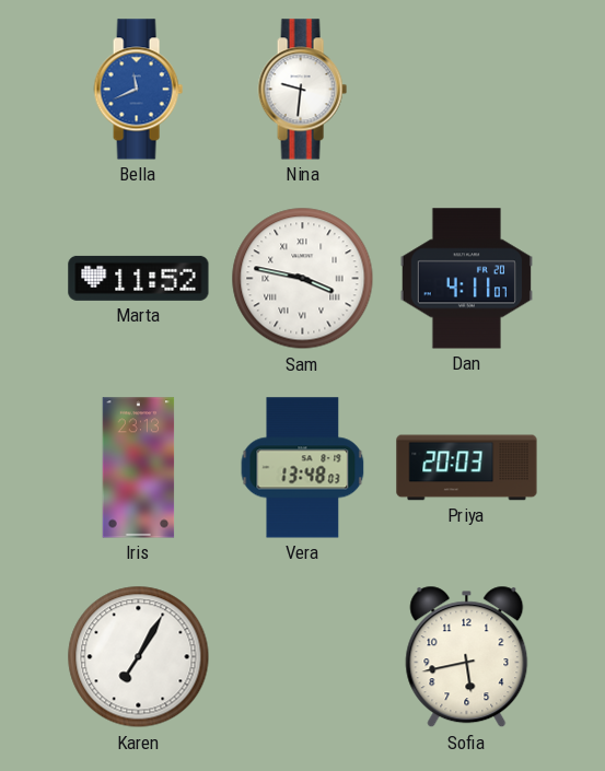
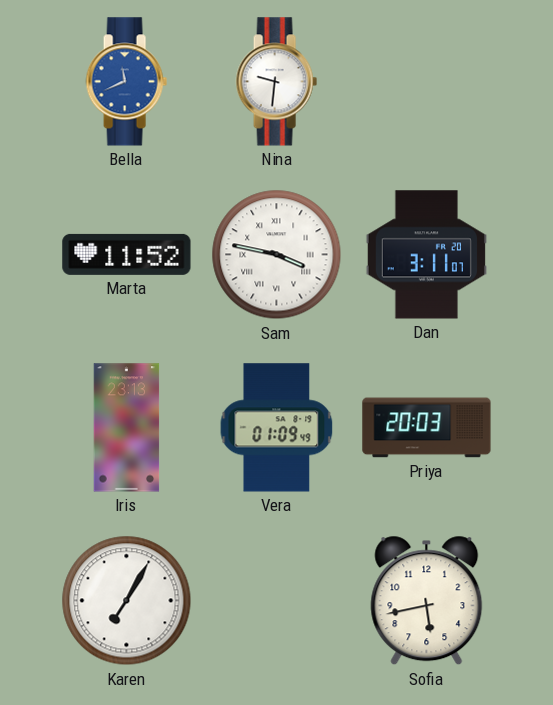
Dan: 4:11 -> 3:11 (426, 255)
Vera: 13:48 -> 01:09 (277, 428)
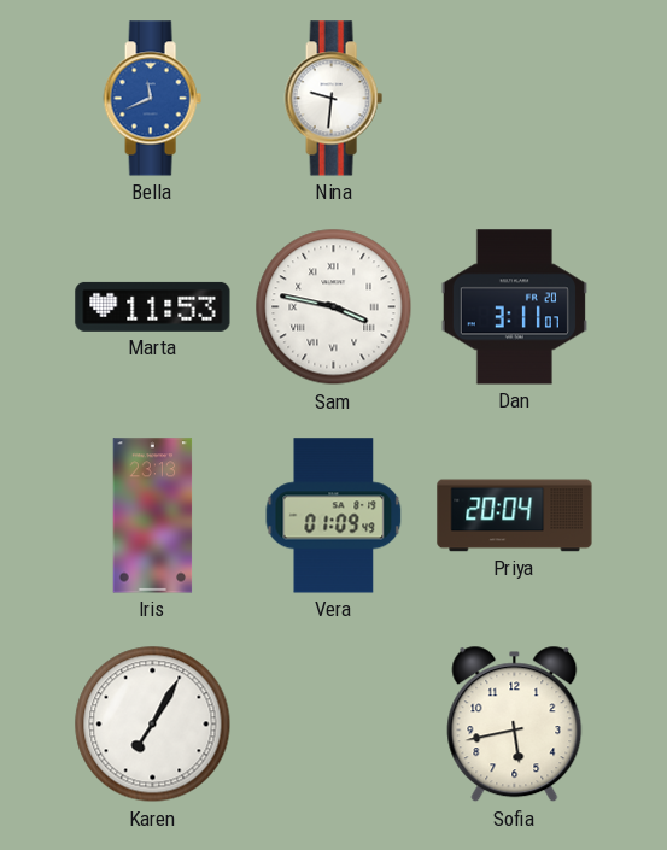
Marta: 11:52 -> 11:53 (153, 306)
Priya: 20:03 -> 20:04 (515, 516)
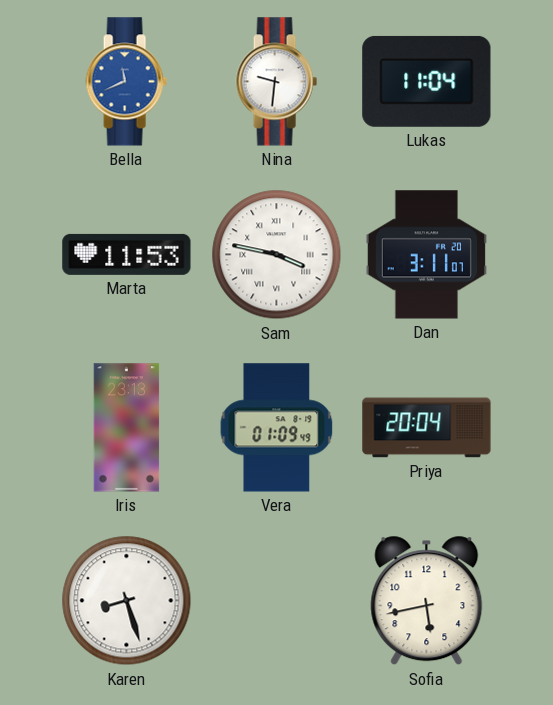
Lukas: none -> 11:04 (427, 81)
Karen: 7:05 -> 8:27 (127, 601)
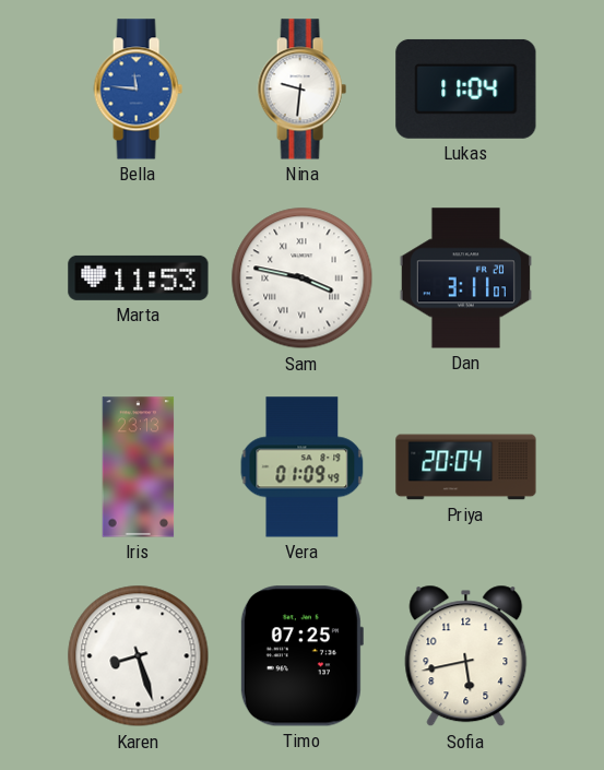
Bella: 11:41 -> 11:46 (138, 90)
Timo: none -> 07:25 (301, 656)
